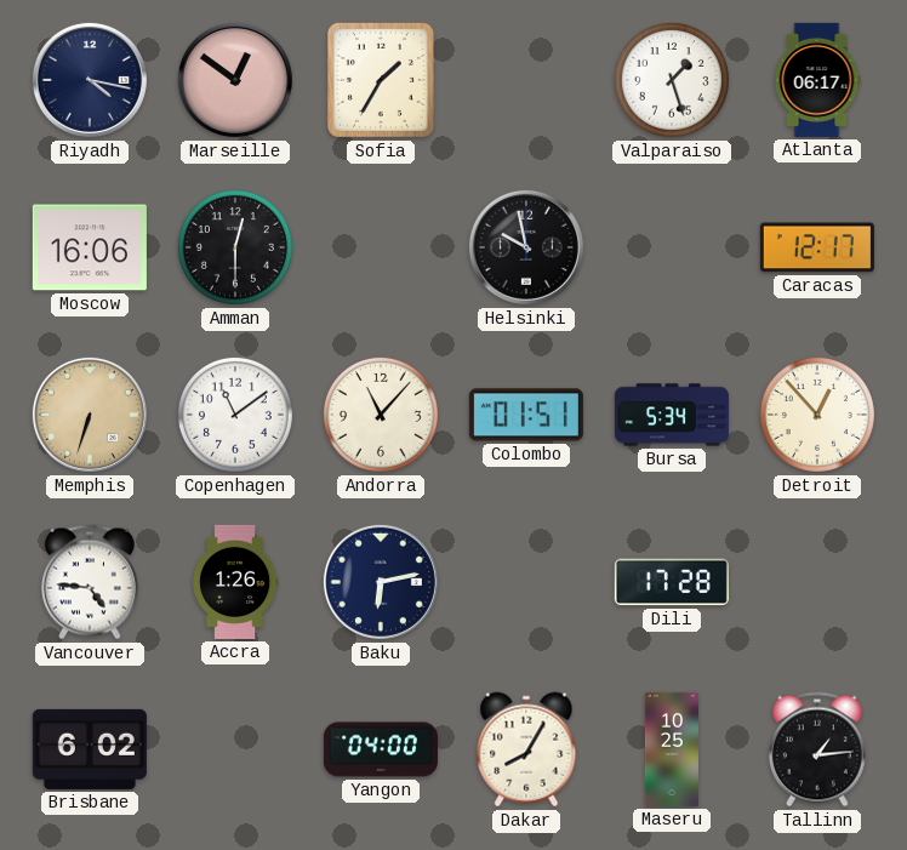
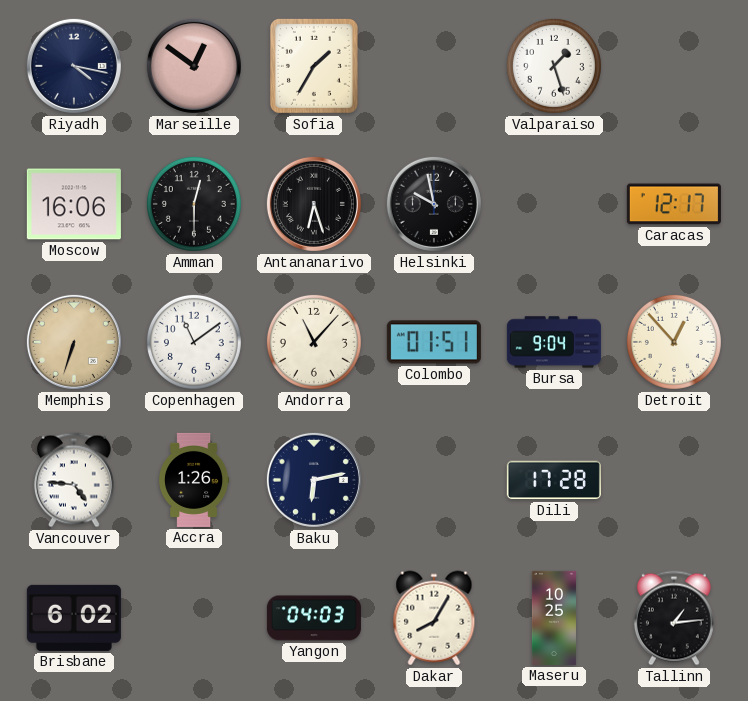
Atlanta: 06:17 -> none (817, 80)
Antananarivo: none -> 6:27 (314, 204)
Bursa: 5:34 -> 9:04 (554, 342)
Yangon: 04:00 -> 04:03 (314, 618)
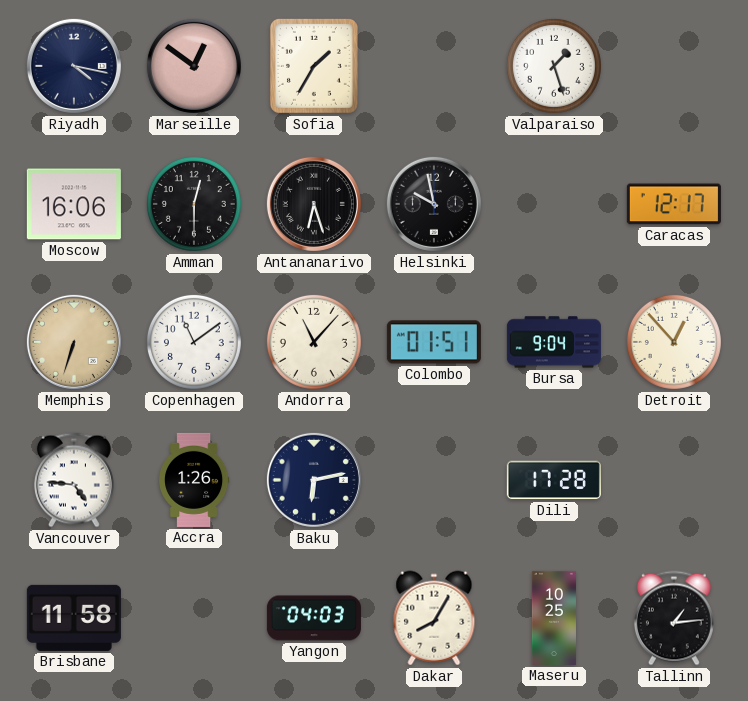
Brisbane: 6:02 -> 11:58 (74, 618)
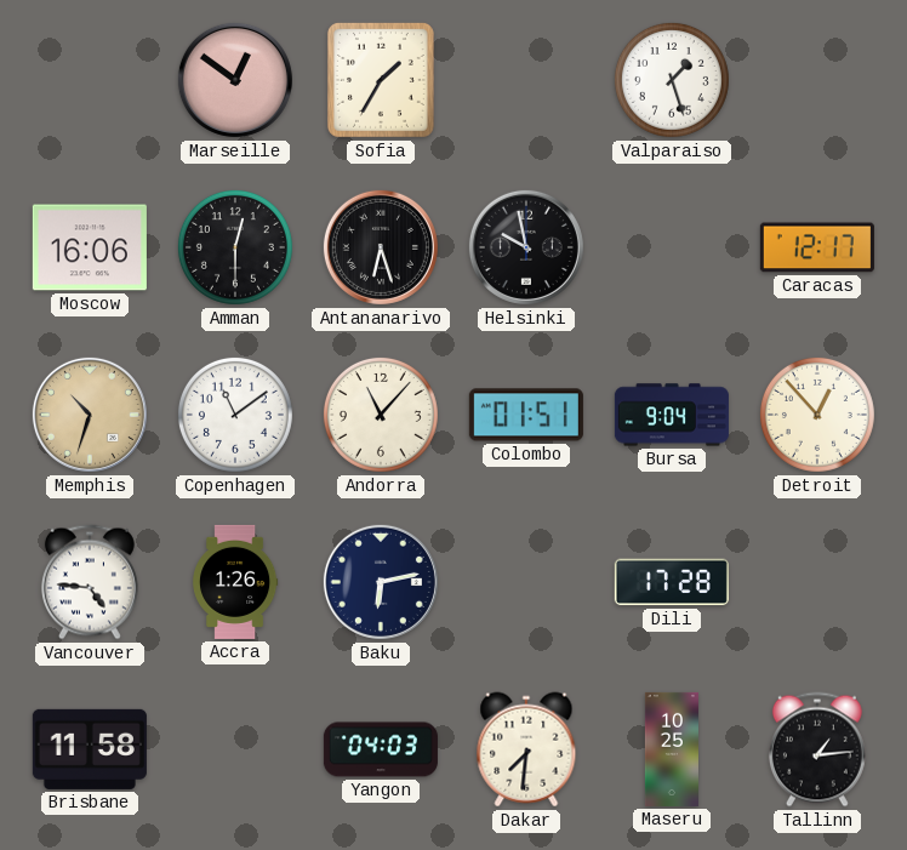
Riyadh: 4:17 -> none (74, 66)
Memphis: 6:33 -> 10:33 (90, 415)
Dakar: 8:05 -> 7:31 (526, 749)
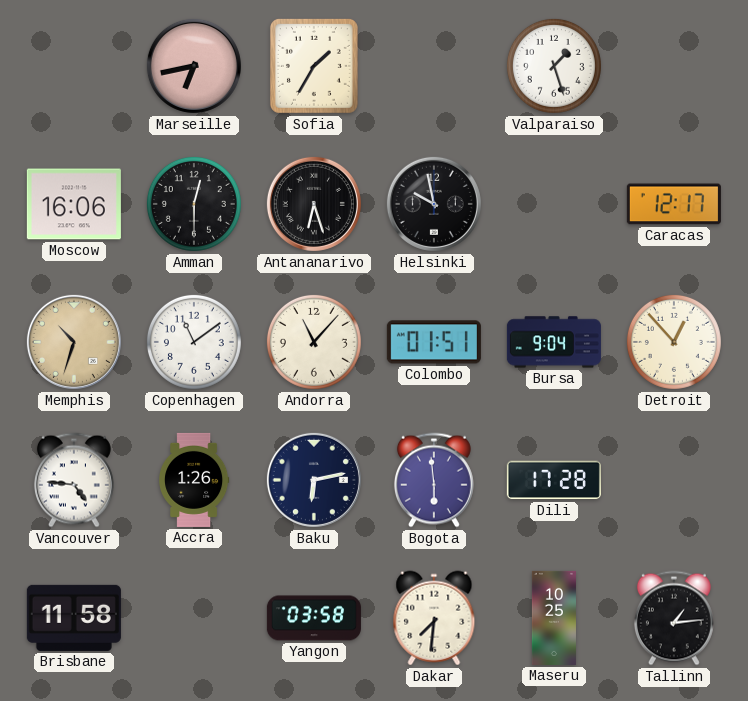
Marseille: 12:51 -> 6:43 (194, 66)
Bogota: none -> 5:59 (434, 480)
Yangon: 04:03 -> 03:58 (314, 618)
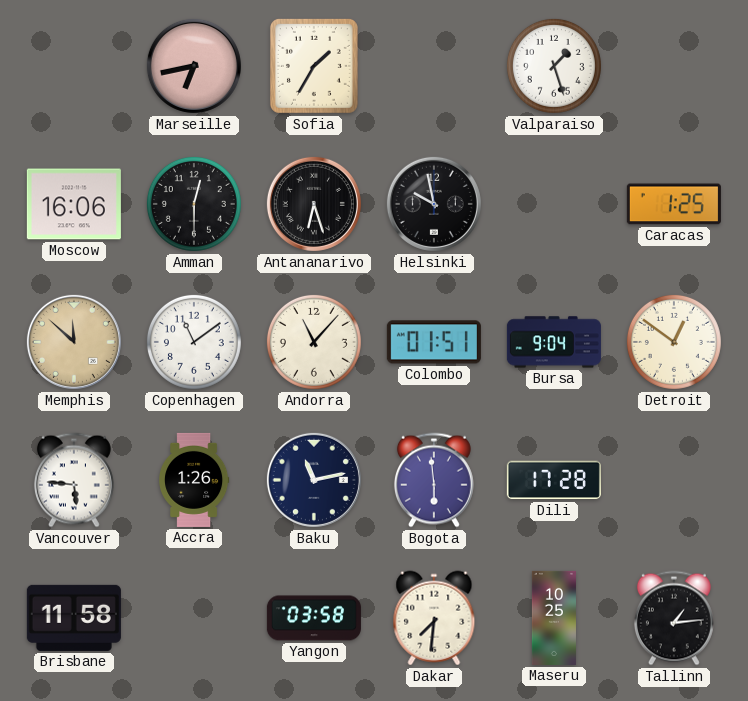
Caracas: 12:17 -> 1:25 (674, 204)
Memphis: 10:33 -> 11:52 (74, 342)
Detroit: 12:53 -> 12:51 (674, 342)
Vancouver: 4:46 -> 5:46 (74, 480)
Baku: 6:13 -> 11:13 (314, 480)
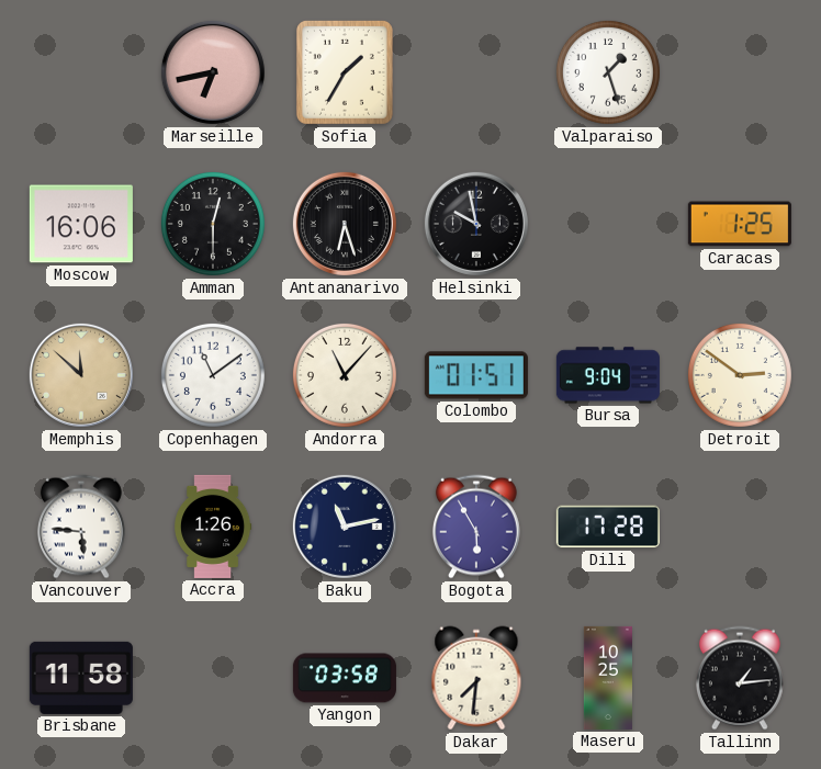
Detroit: 12:51 -> 2:51 (740, 375)
Bogota: 5:59 -> 5:55 (476, 527)
